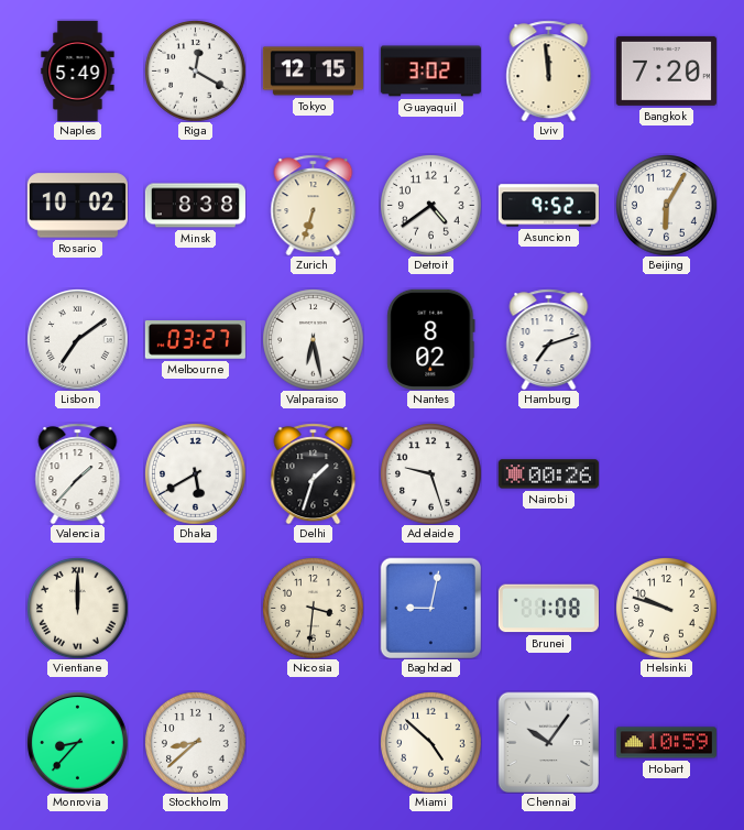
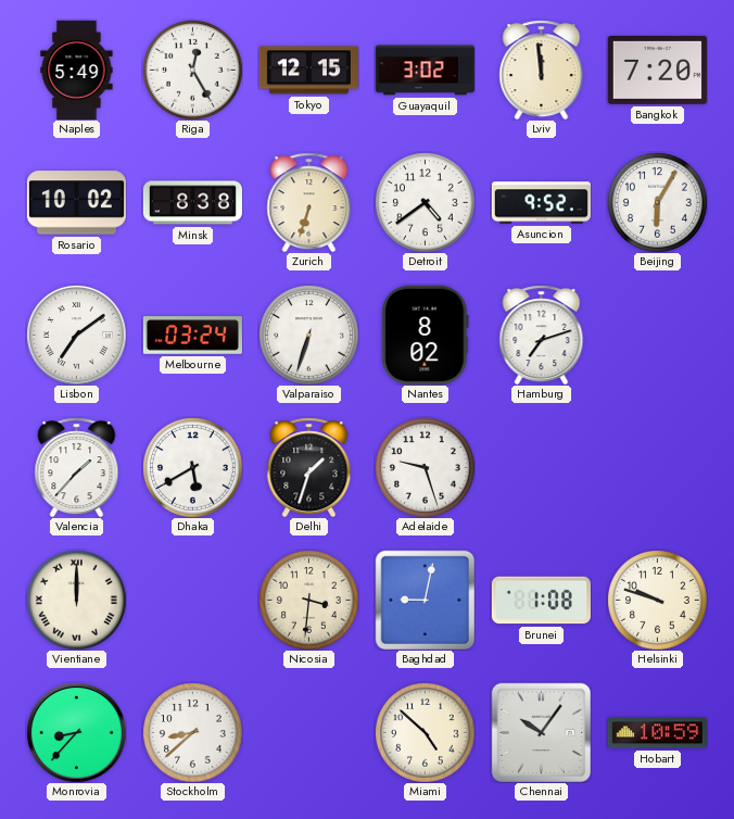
Riga: 12:20 -> 12:25 (192, 70)
Melbourne: 03:27 -> 03:24 (192, 336)
Valparaiso: 6:28 -> 6:33 (308, 335)
Nairobi: 00:26 -> none (548, 474)
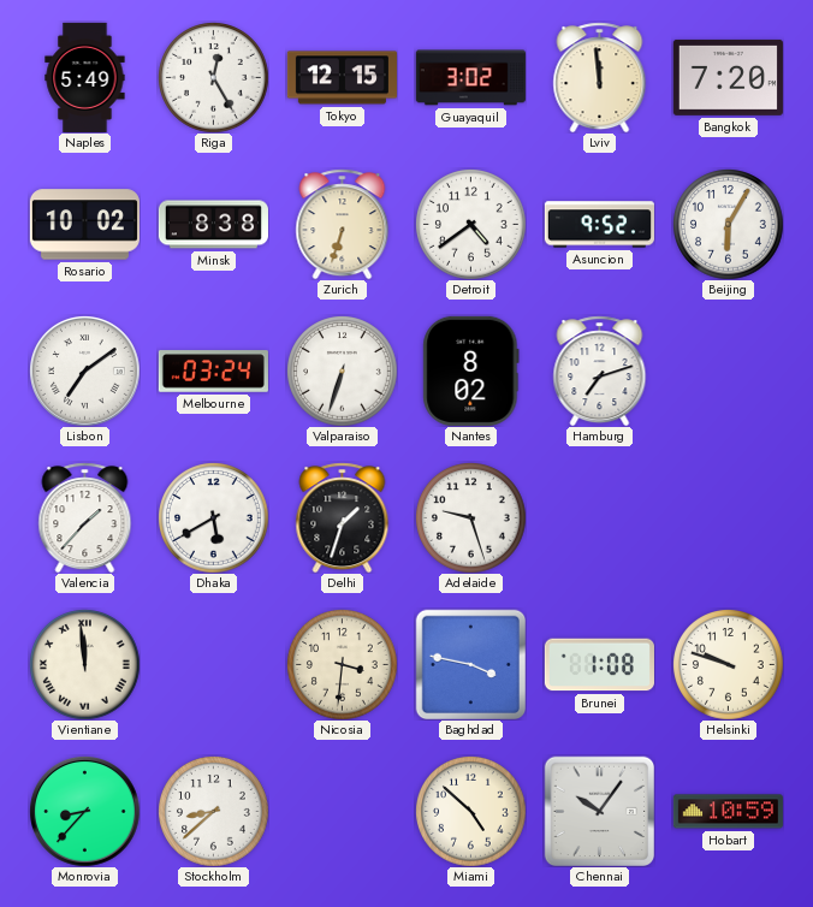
Vientiane: 12:00 -> 11:59 (84, 664)
Baghdad: 9:02 -> 3:47 (470, 664)
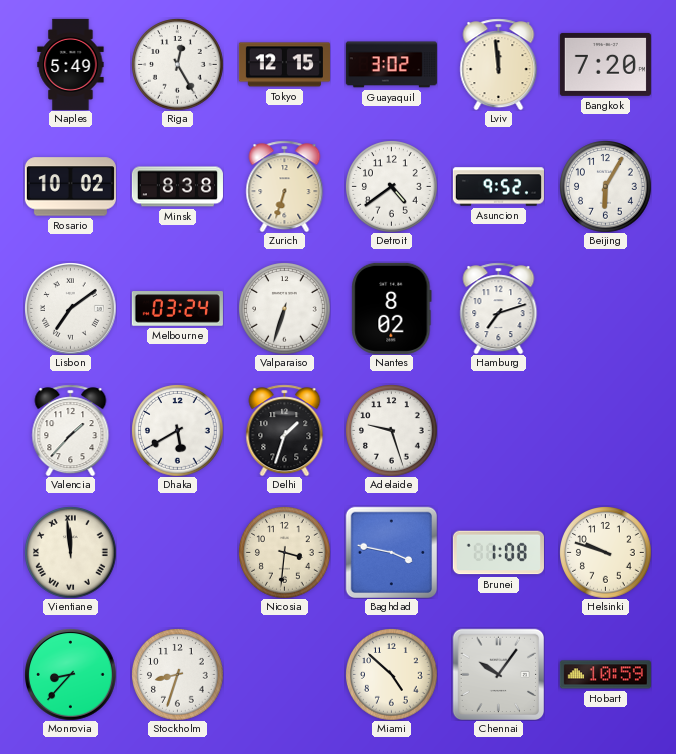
Stockholm: 8:38 -> 8:33 (177, 674)
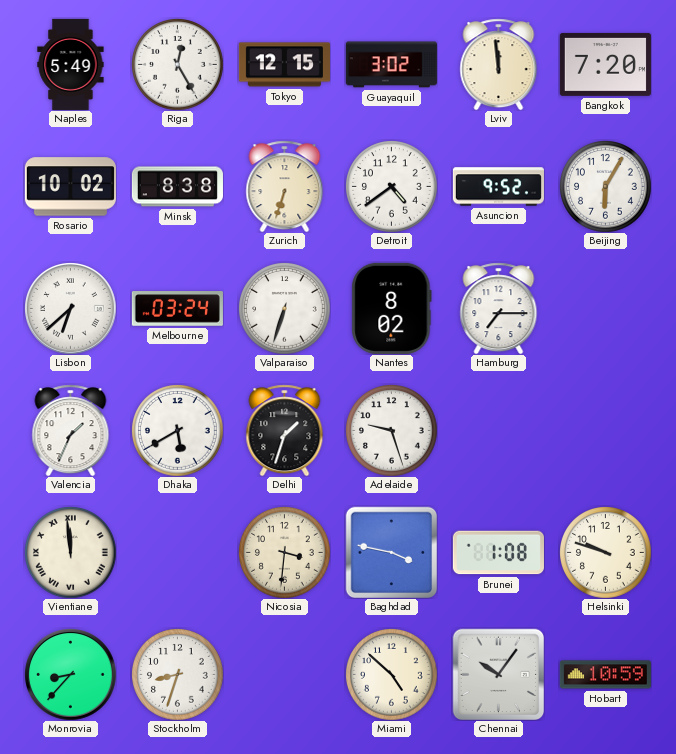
Lisbon: 7:09 -> 6:38 (71, 309)
Hamburg: 7:12 -> 7:15 (499, 308)
Valencia: 1:37 -> 1:34 (71, 430)
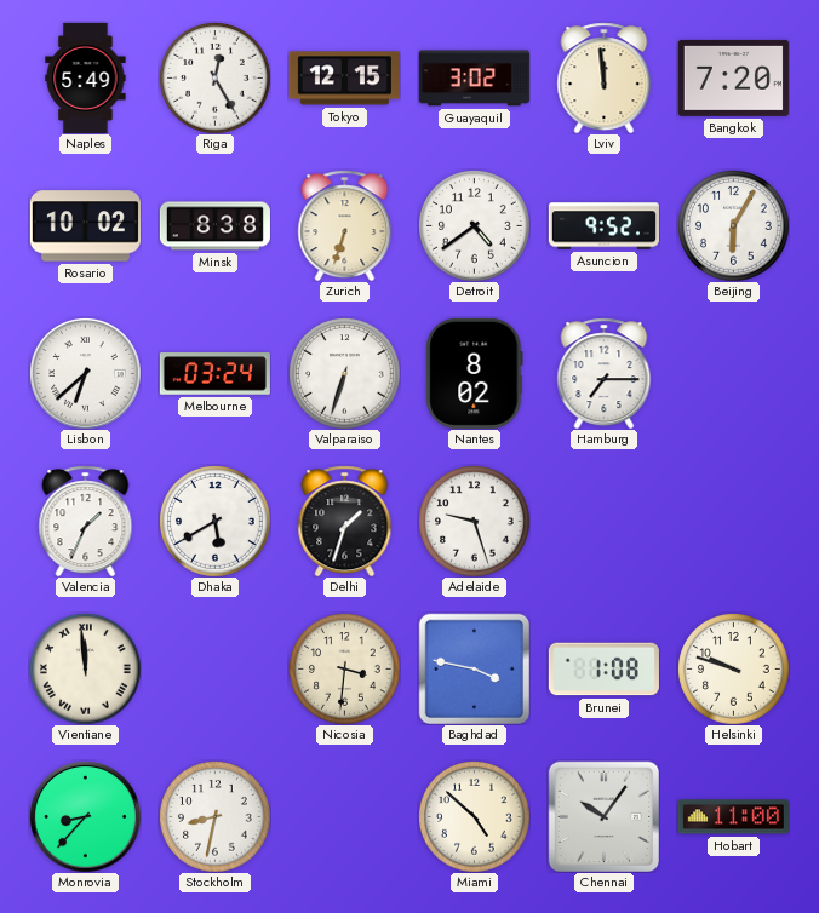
Stockholm: 8:33 -> 8:32 (214, 816)
Hobart: 10:59 -> 11:00 (733, 817)
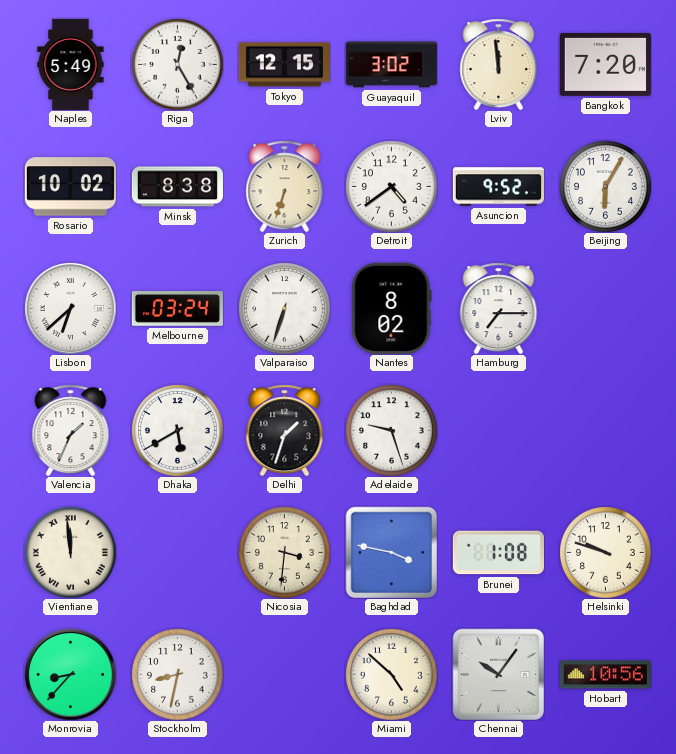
Hobart: 11:00 -> 10:56 (605, 675)
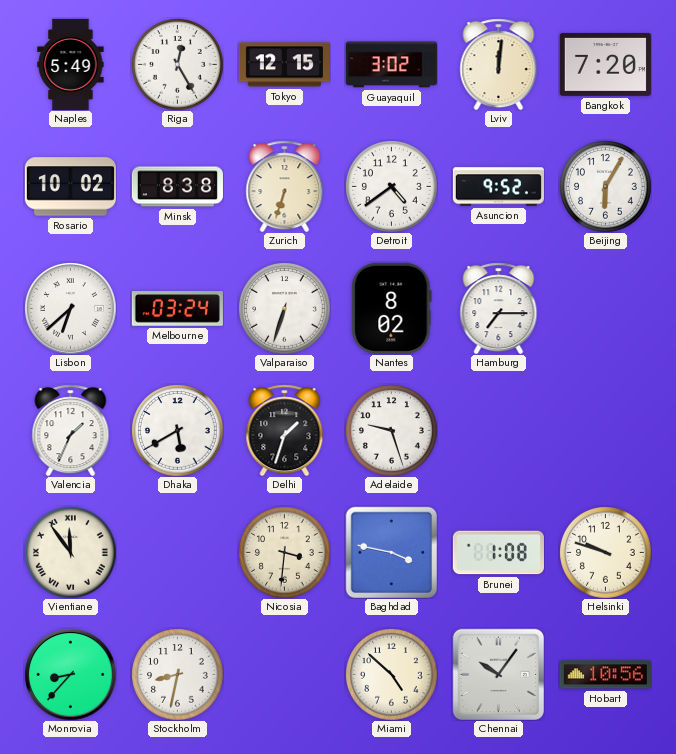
Lviv: 11:59 -> 12:01 (499, 64)
Vientiane: 11:59 -> 11:54 (70, 552)
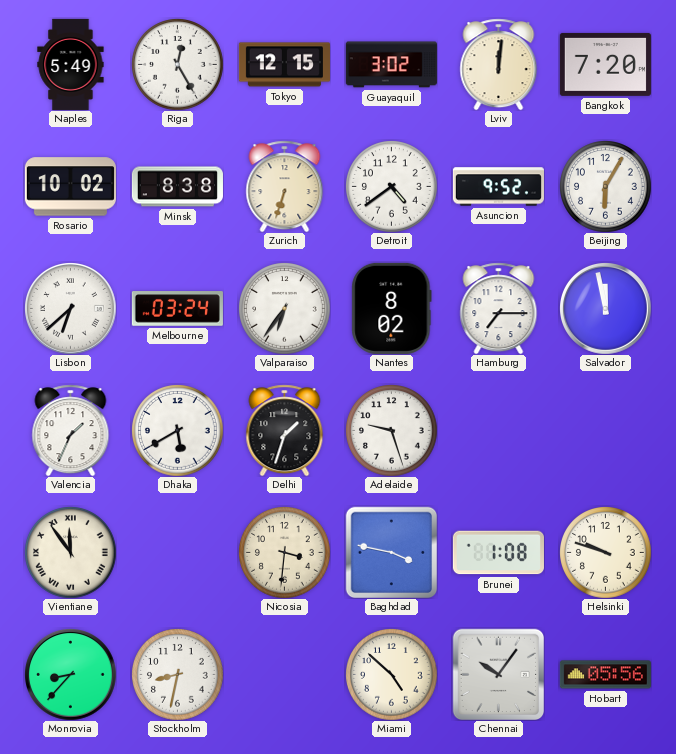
Valparaiso: 6:33 -> 6:36 (284, 308)
Salvador: none -> 11:58 (606, 309)
Hobart: 10:56 -> 05:56 (605, 675)
